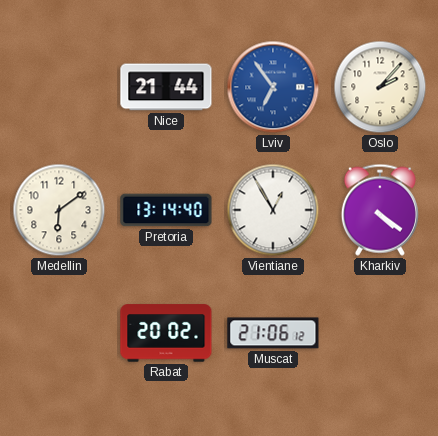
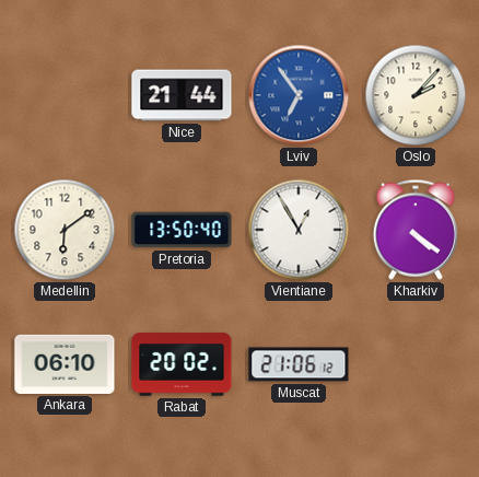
Pretoria: 13:14 -> 13:50 (182, 230)
Ankara: none -> 06:10 (65, 364)
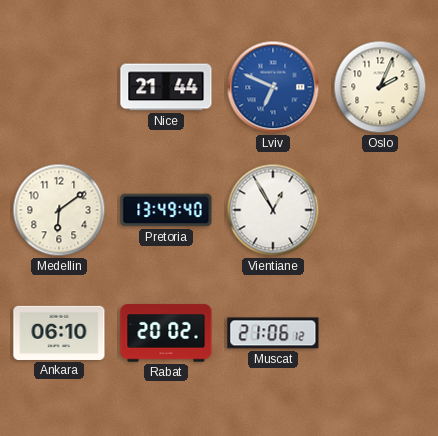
Lviv: 6:54 -> 6:49 (273, 87)
Oslo: 2:07 -> 2:04 (380, 87)
Pretoria: 13:50 -> 13:49 (166, 210)
Kharkiv: 4:21 -> none (416, 230)
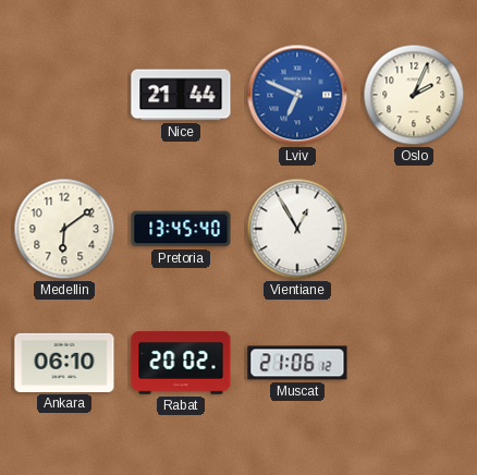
Pretoria: 13:49 -> 13:45 (181, 229)
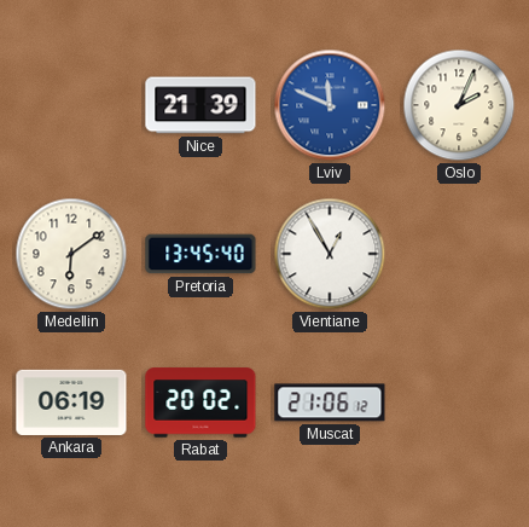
Nice: 21:44 -> 21:39 (200, 105)
Lviv: 6:49 -> 11:49 (330, 105)
Ankara: 06:10 -> 06:19 (71, 403)
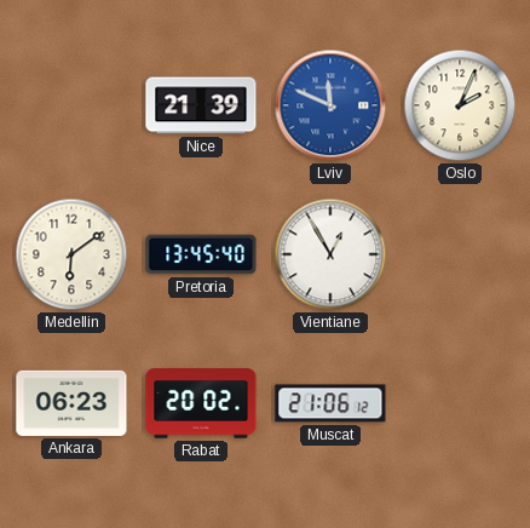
Ankara: 06:19 -> 06:23 (71, 403)
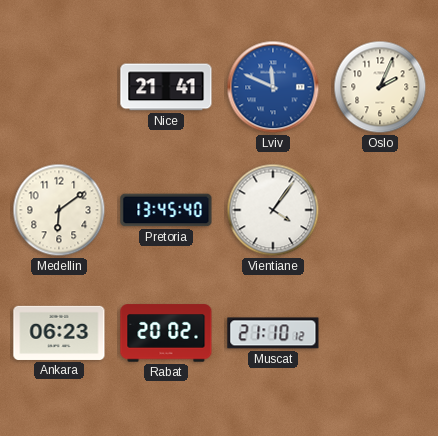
Nice: 21:39 -> 21:41 (166, 87)
Vientiane: 12:55 -> 4:06 (273, 210)
Muscat: 21:06 -> 21:10 (273, 333)
